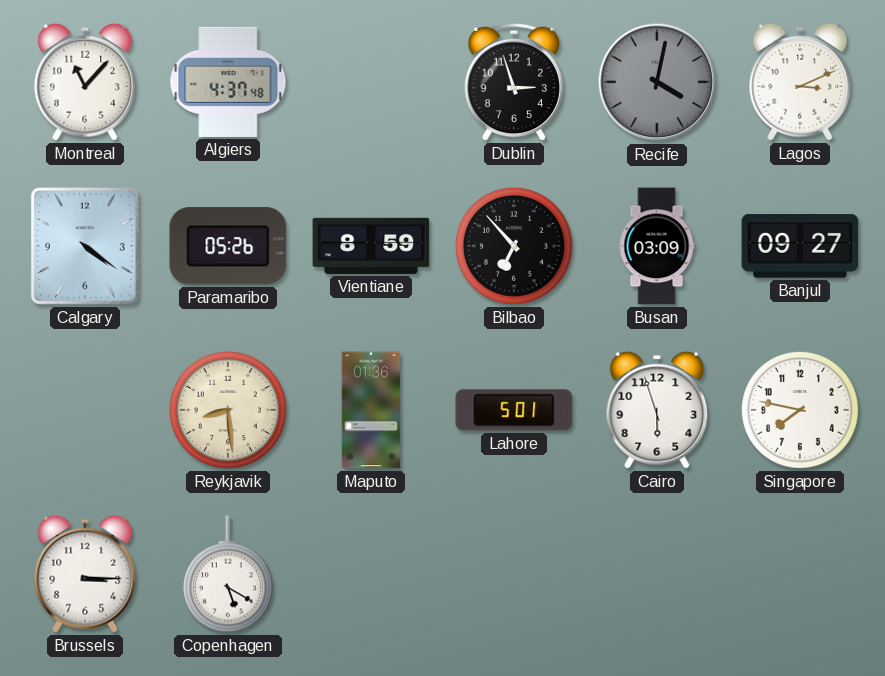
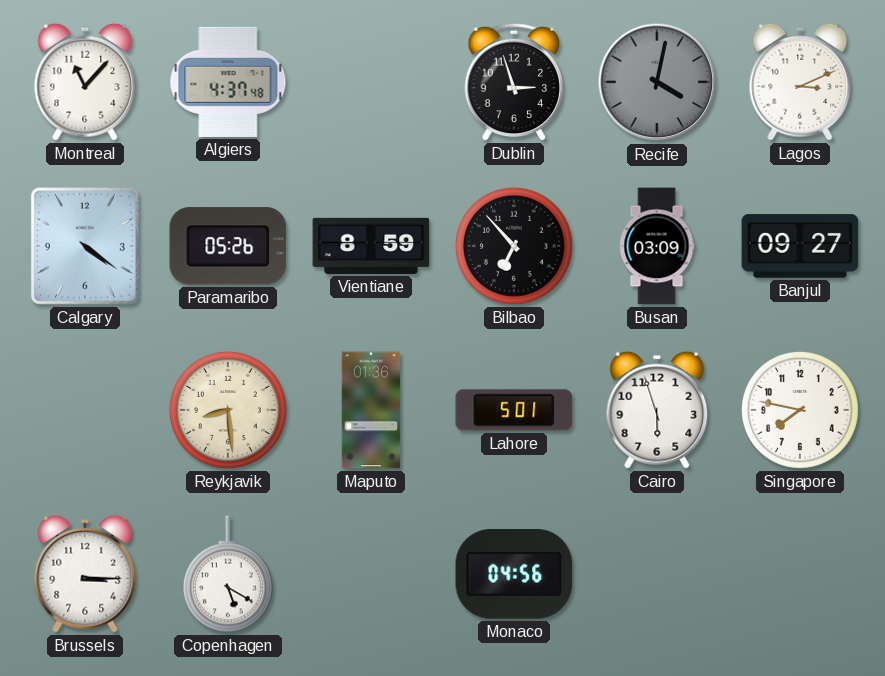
Monaco: none -> 04:56 (514, 575)
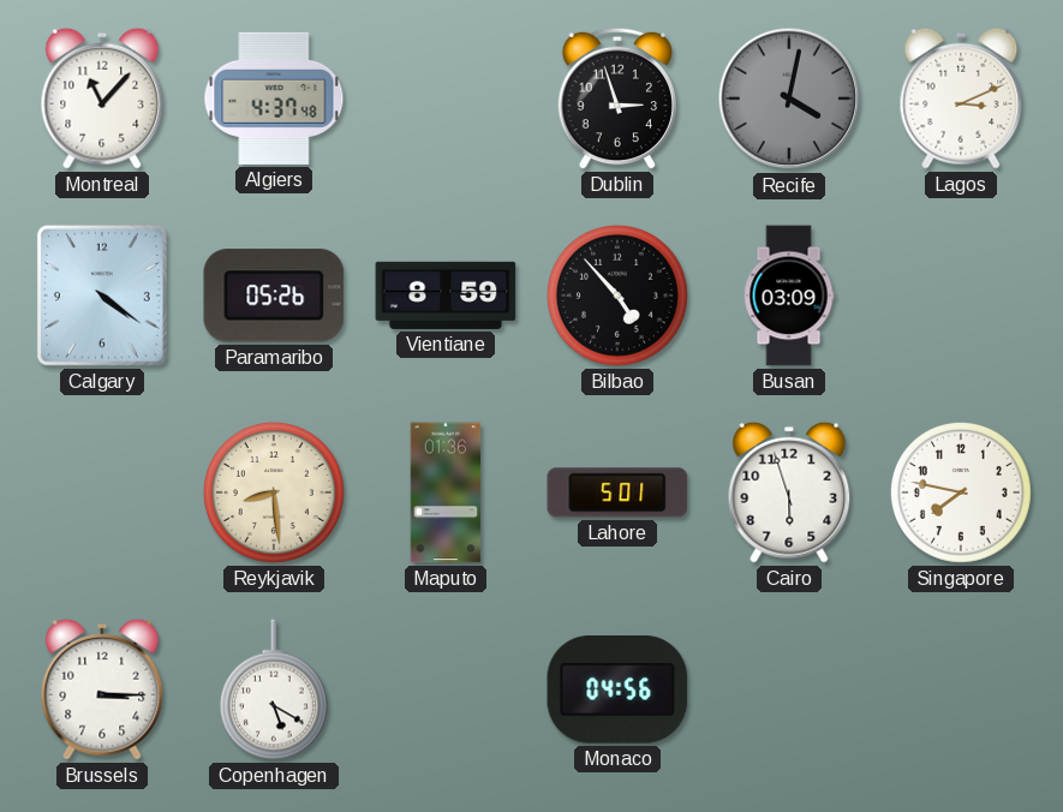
Bilbao: 6:53 -> 4:53 (617, 295)
Banjul: 09:27 -> none (800, 246)
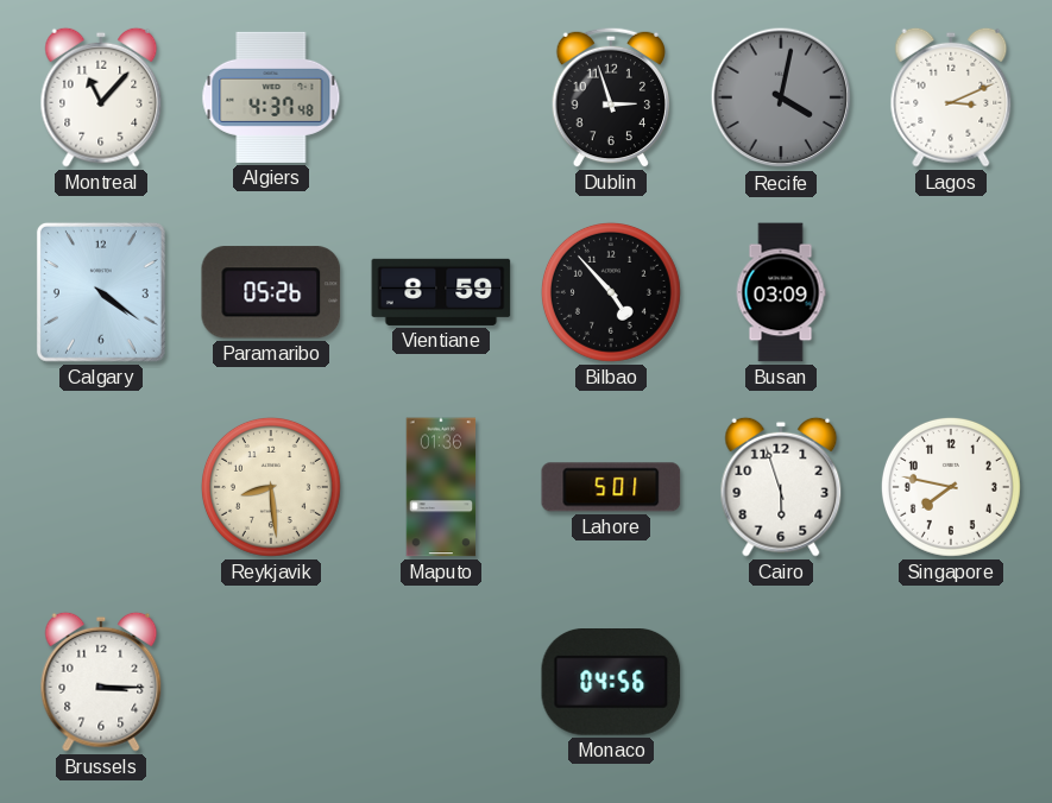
Copenhagen: 5:20 -> none (274, 689)
